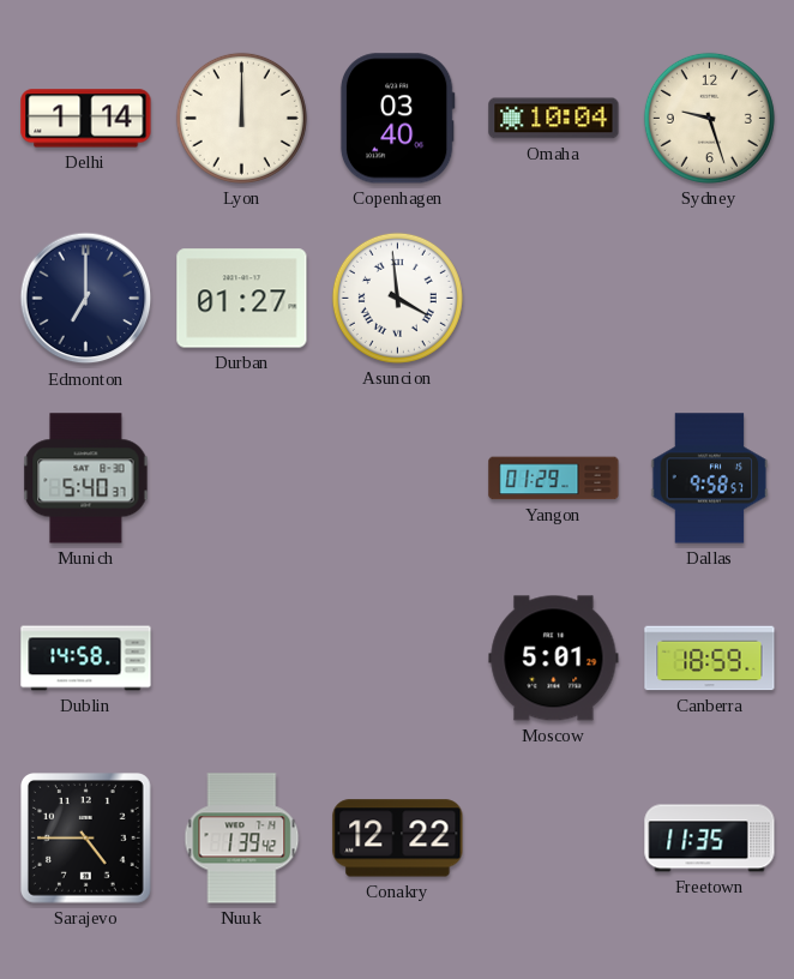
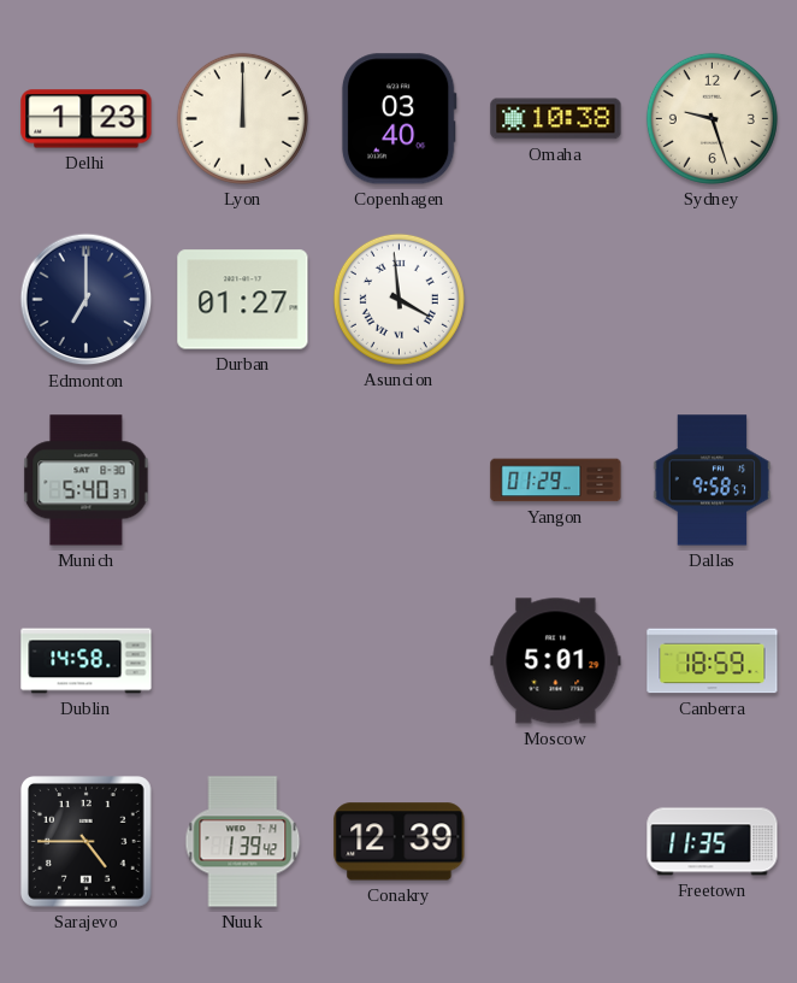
Delhi: 1:14 -> 1:23 (87, 119)
Omaha: 10:04 -> 10:38 (556, 119)
Conakry: 12:22 -> 12:39 (400, 842)
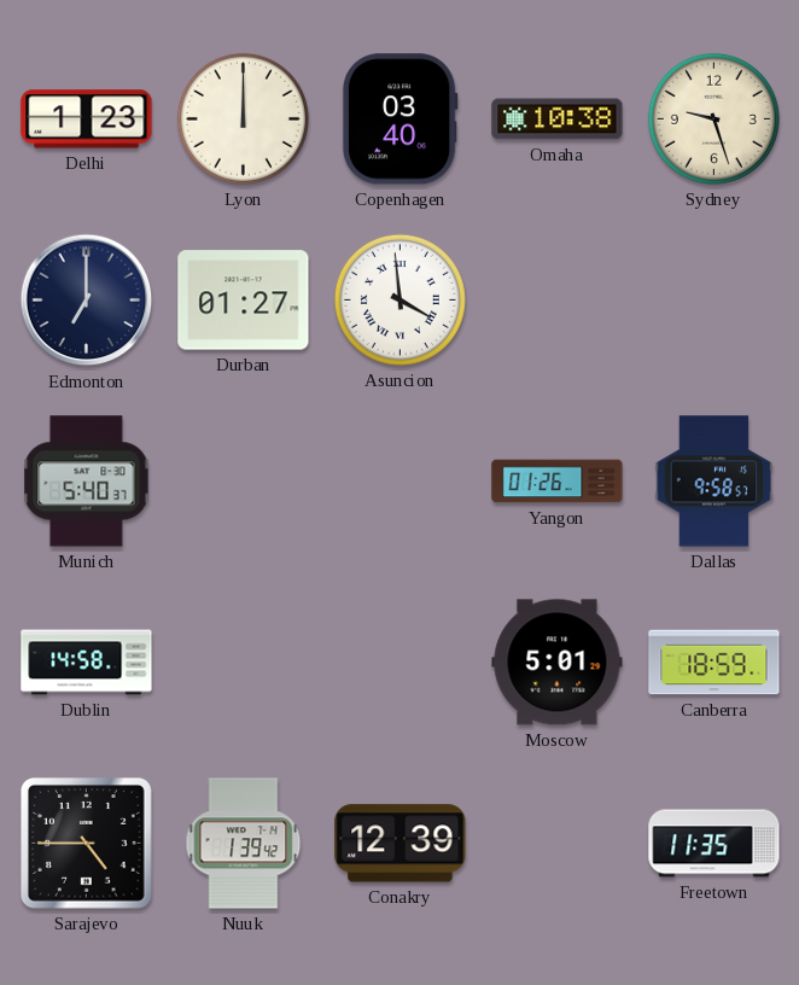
Yangon: 01:29 -> 01:26 (558, 482)
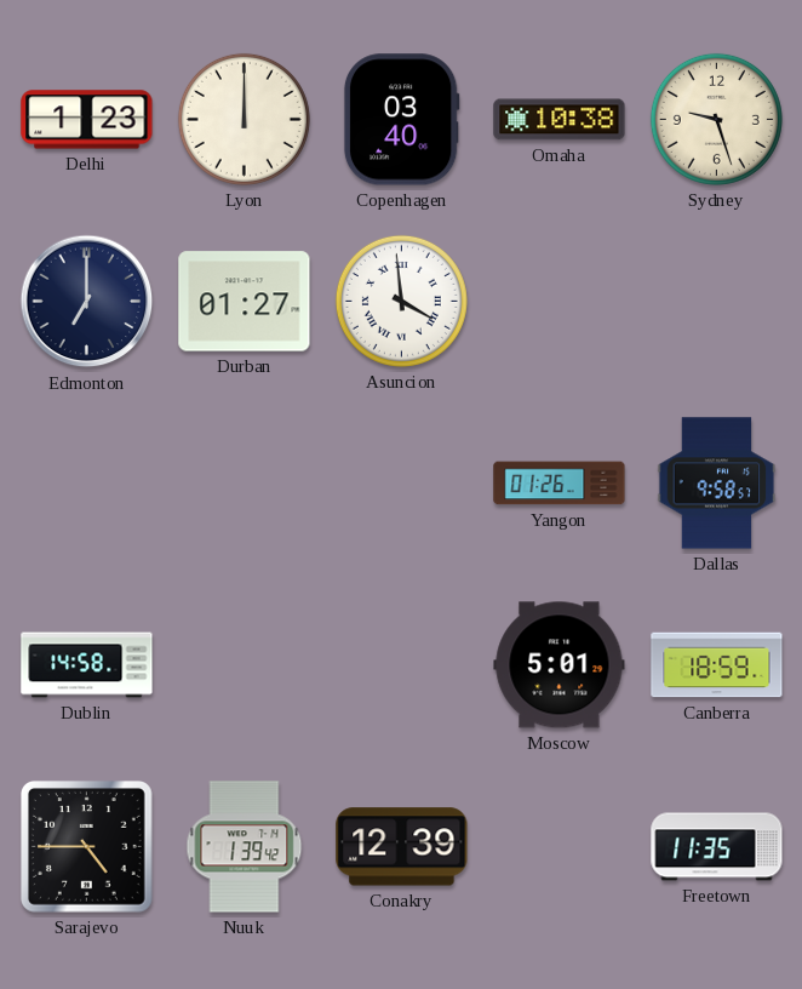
Munich: 5:40 -> none (87, 482)
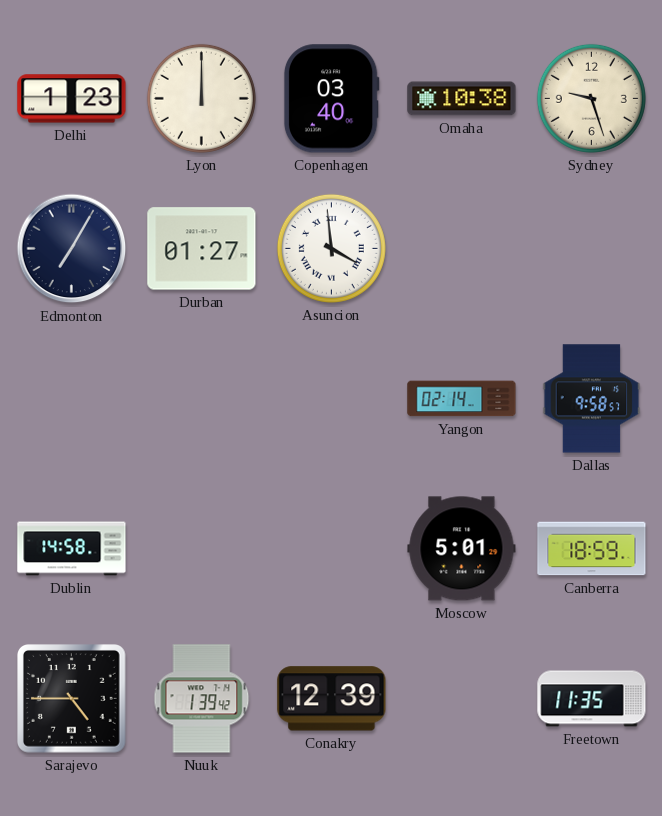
Edmonton: 7:00 -> 7:05 (72, 249)
Yangon: 01:26 -> 02:14 (462, 399)
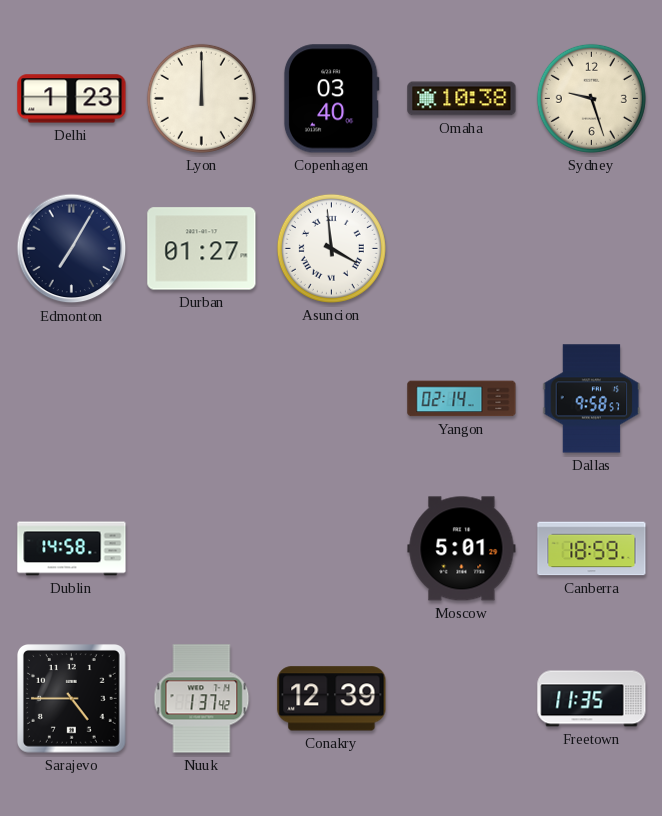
Nuuk: 1:39 -> 1:37 (202, 699)
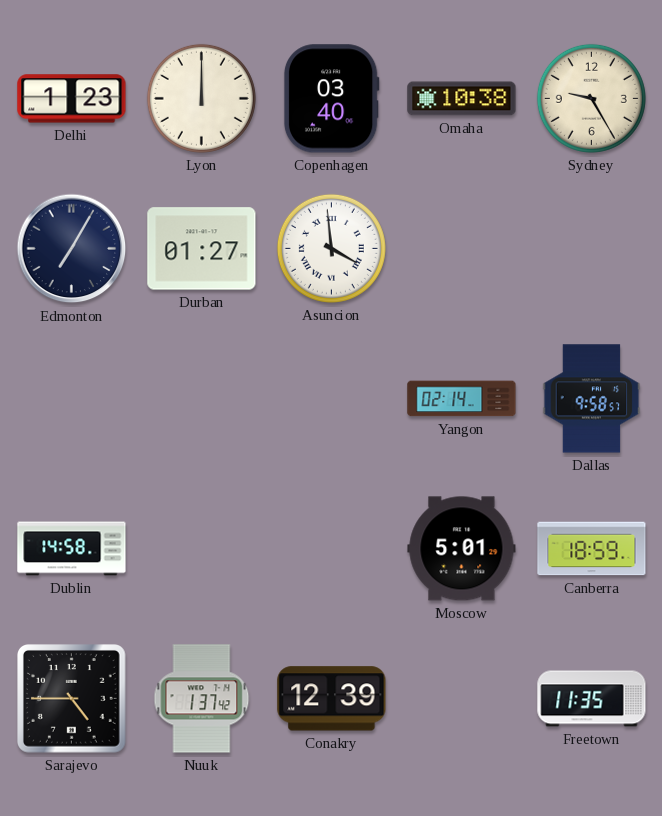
Sydney: 9:27 -> 9:25 (591, 98)
